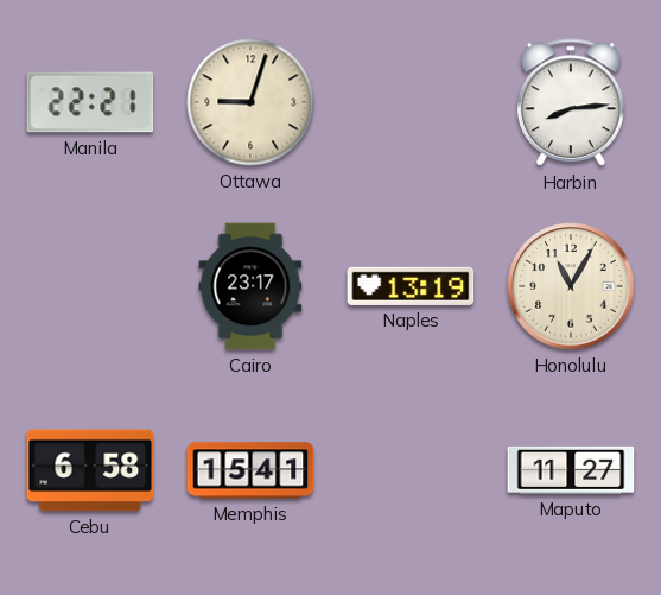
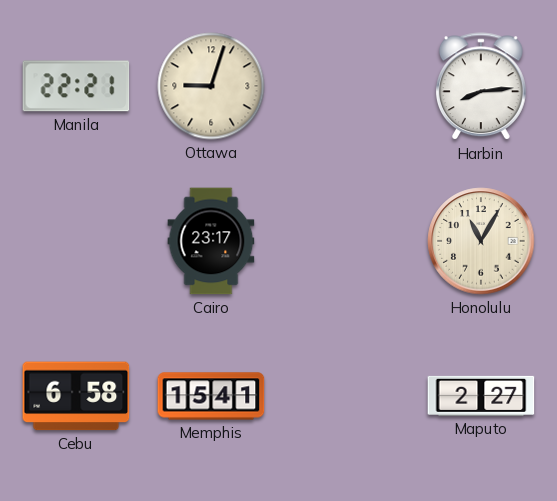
Naples: 13:19 -> none (411, 286)
Maputo: 11:27 -> 2:27 (481, 396)
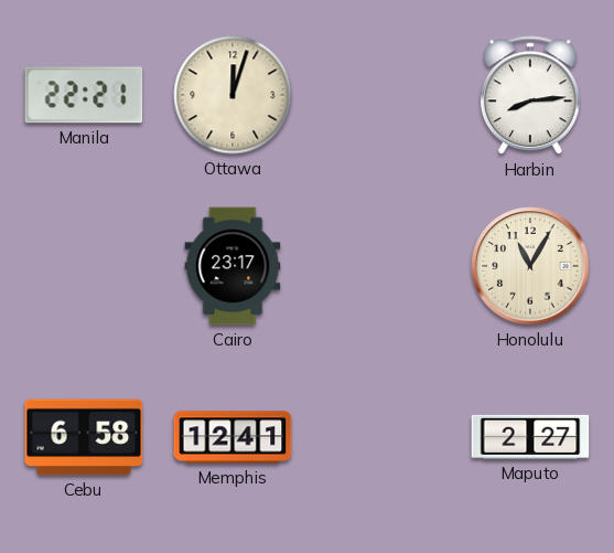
Ottawa: 9:03 -> 12:03 (233, 95)
Memphis: 15:41 -> 12:41 (233, 437)
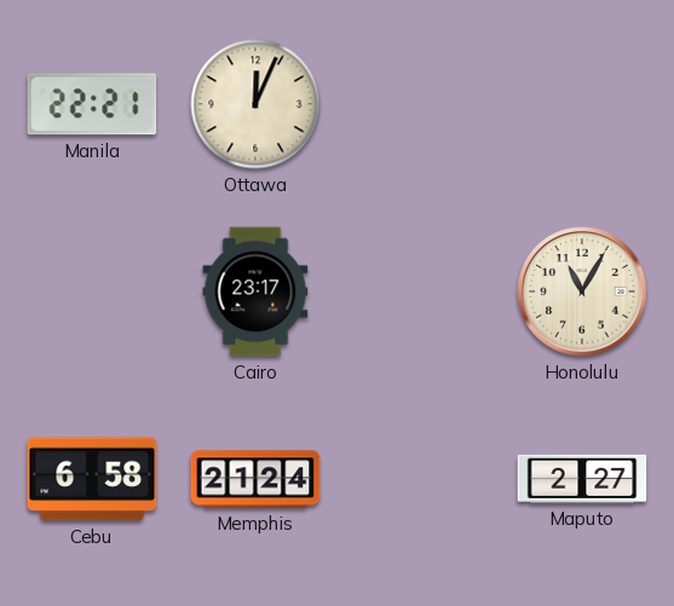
Ottawa: 12:03 -> 12:04 (255, 104)
Harbin: 8:14 -> none (530, 96)
Memphis: 12:41 -> 21:24 (255, 479)
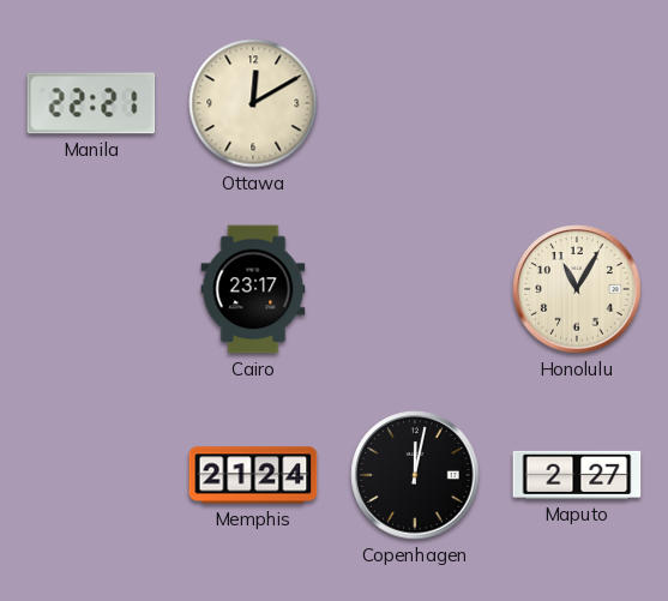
Ottawa: 12:04 -> 12:10 (253, 103)
Cebu: 6:58 -> none (92, 479)
Copenhagen: none -> 12:02 (415, 475)
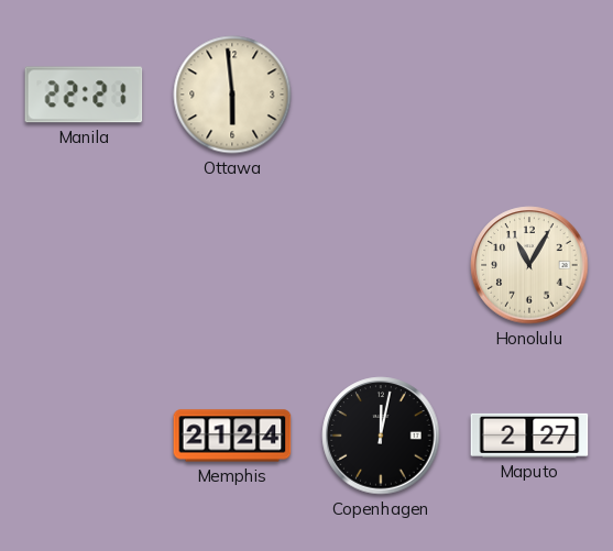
Ottawa: 12:10 -> 5:59 (232, 95)
Cairo: 23:17 -> none (253, 289)
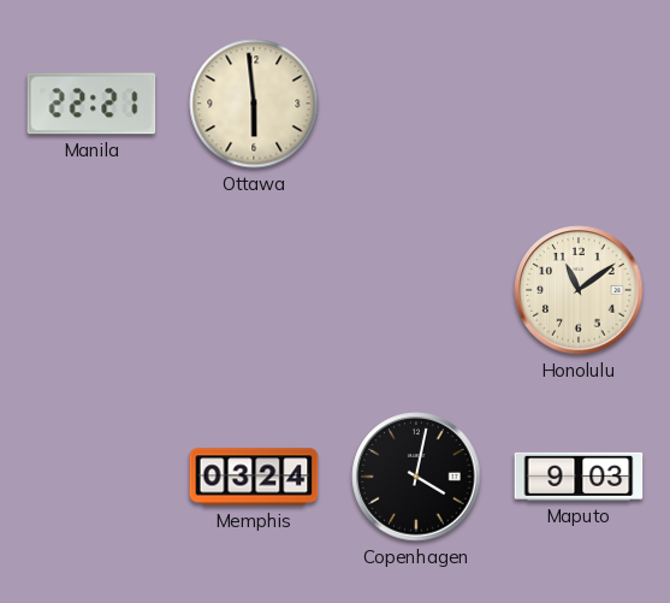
Honolulu: 11:05 -> 11:09 (579, 290)
Memphis: 21:24 -> 03:24 (254, 477)
Copenhagen: 12:02 -> 4:02 (416, 477)
Maputo: 2:27 -> 9:03 (579, 477)
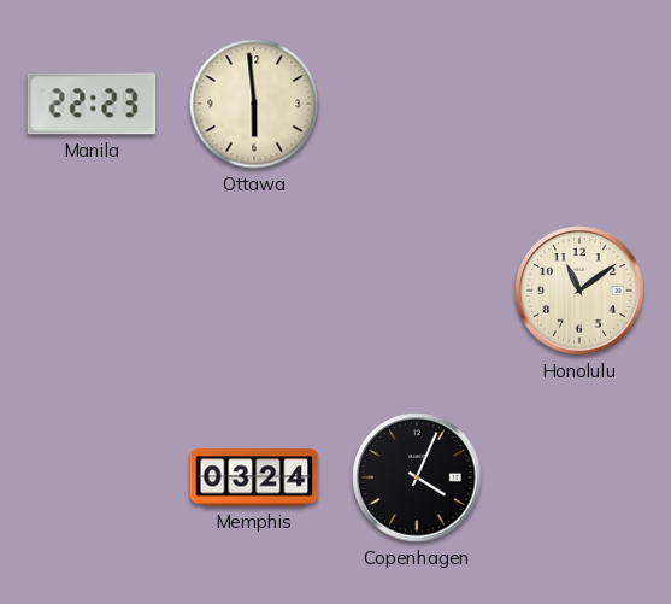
Manila: 22:21 -> 22:23 (92, 104)
Copenhagen: 4:02 -> 4:04 (417, 477)
Maputo: 9:03 -> none (579, 477)
